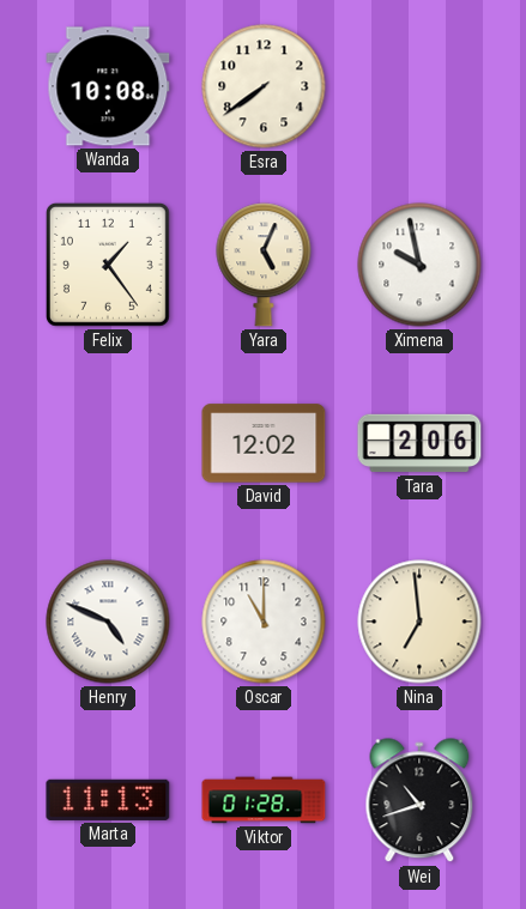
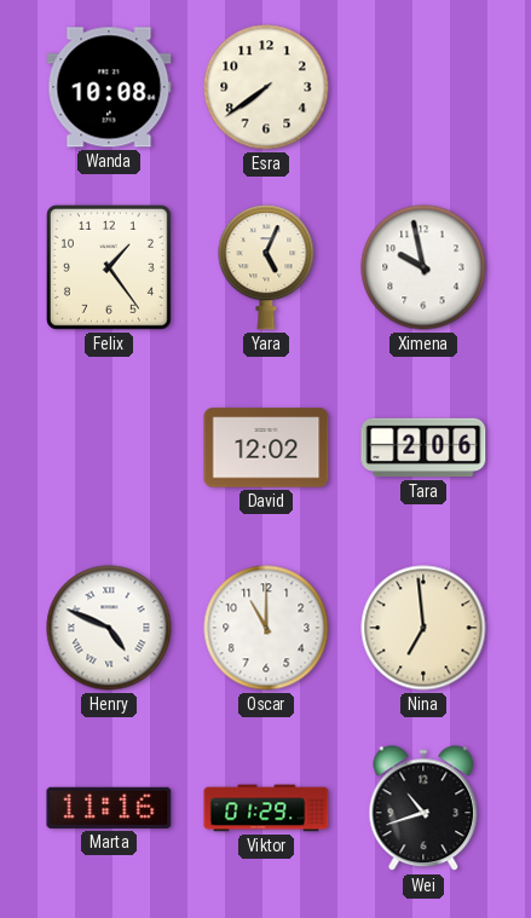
Marta: 11:13 -> 11:16 (109, 808)
Viktor: 01:28 -> 01:29 (266, 808)
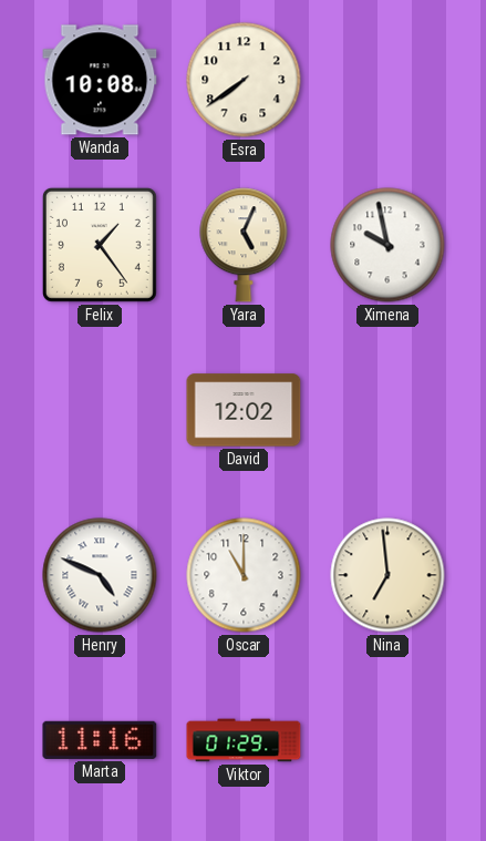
Tara: 2:06 -> none (423, 448)
Wei: 10:42 -> none (423, 809)
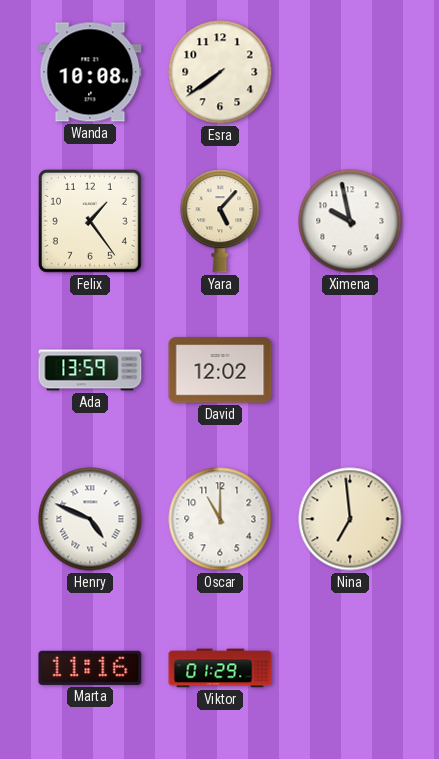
Yara: 5:04 -> 5:07 (220, 221)
Ada: none -> 13:59 (90, 370)
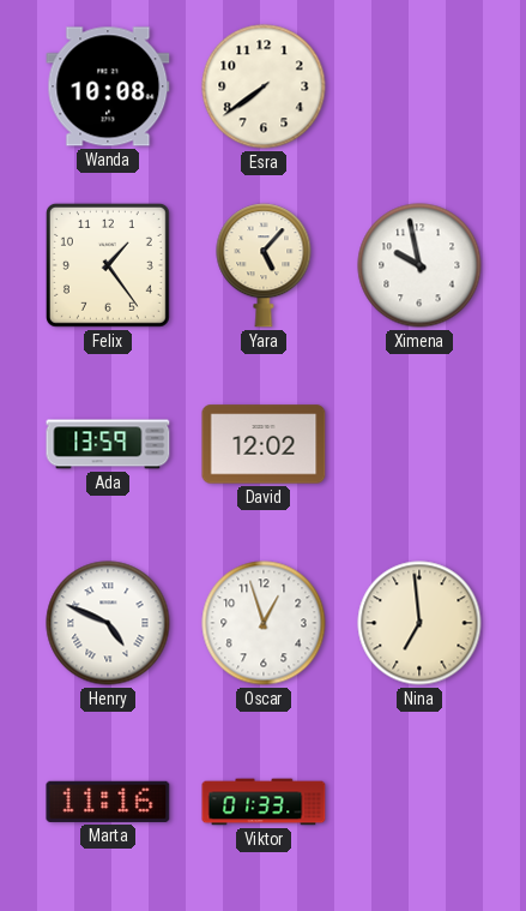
Oscar: 11:00 -> 12:57 (264, 623)
Viktor: 01:29 -> 01:33 (264, 802)
